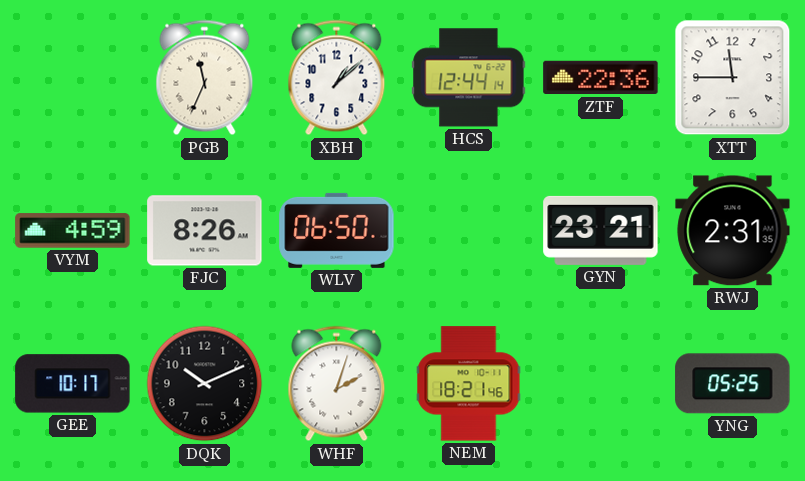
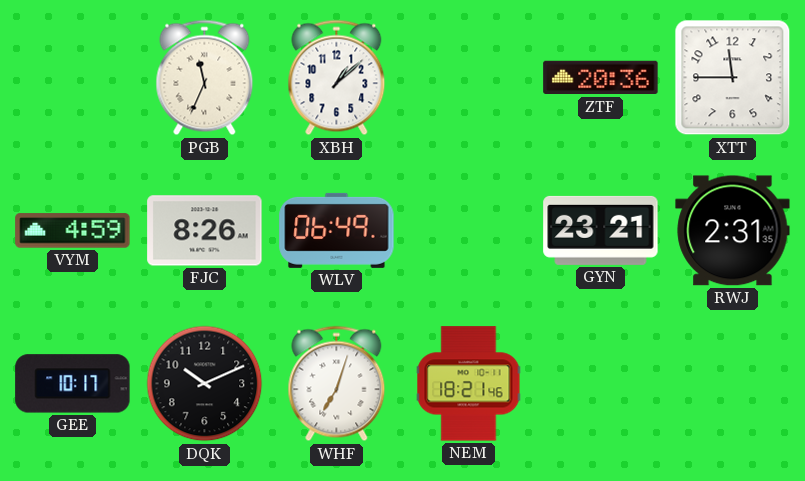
HCS: 12:44 -> none (469, 78)
ZTF: 22:36 -> 20:36 (601, 78)
WLV: 06:50 -> 06:49 (337, 230)
WHF: 2:03 -> 7:03 (337, 384)
YNG: 05:25 -> none (733, 384)
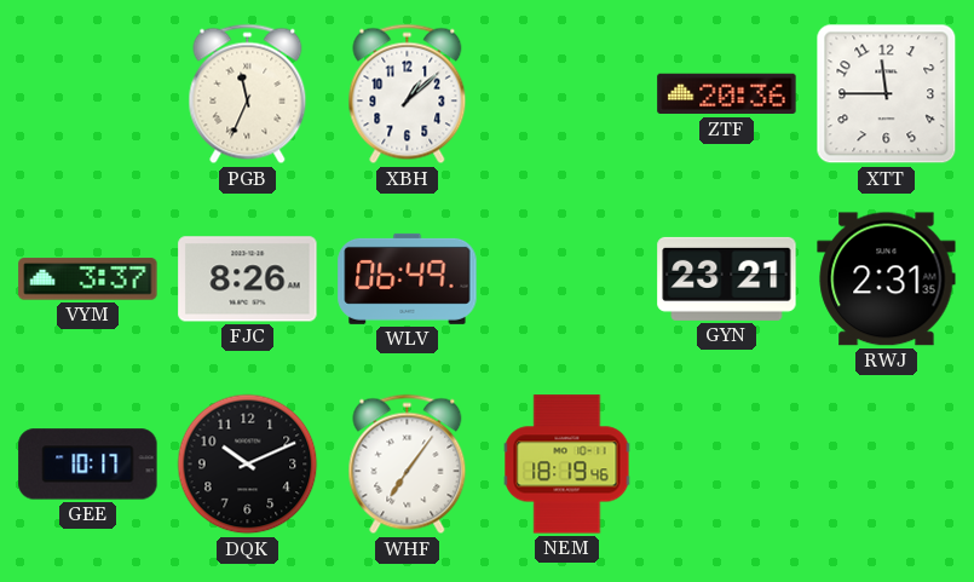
VYM: 4:59 -> 3:37 (88, 280)
WHF: 7:03 -> 7:06 (408, 465)
NEM: 18:21 -> 18:19 (567, 465)
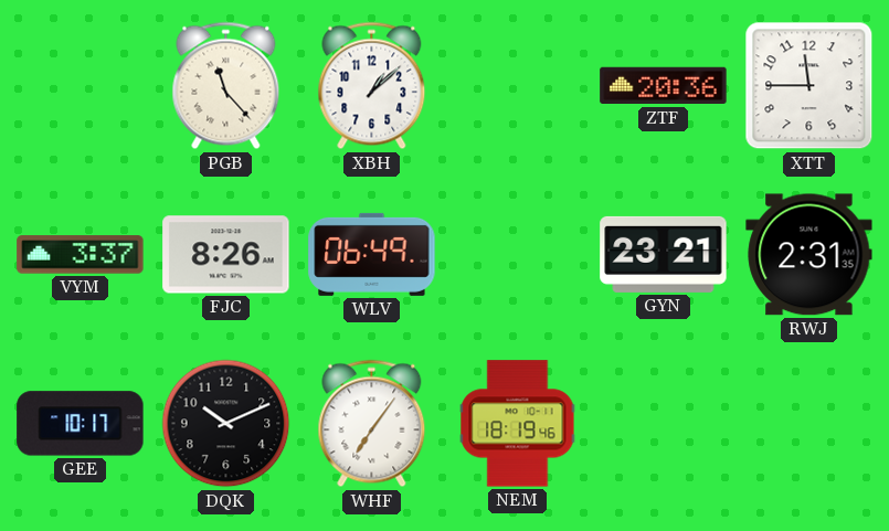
PGB: 11:34 -> 11:23 (226, 86)
